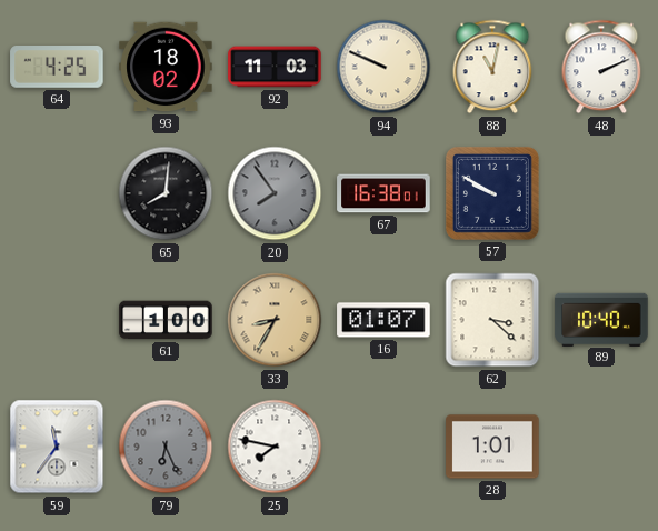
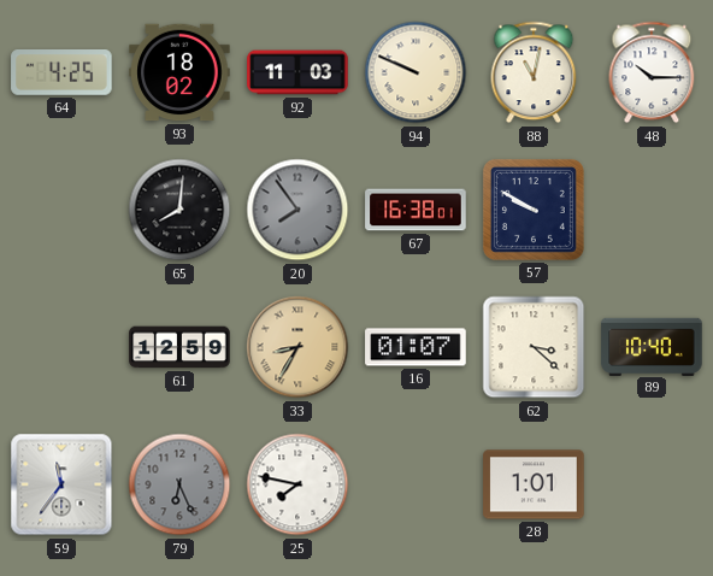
48: 2:11 -> 10:15 (652, 72)
61: 1:00 -> 12:59 (179, 347)
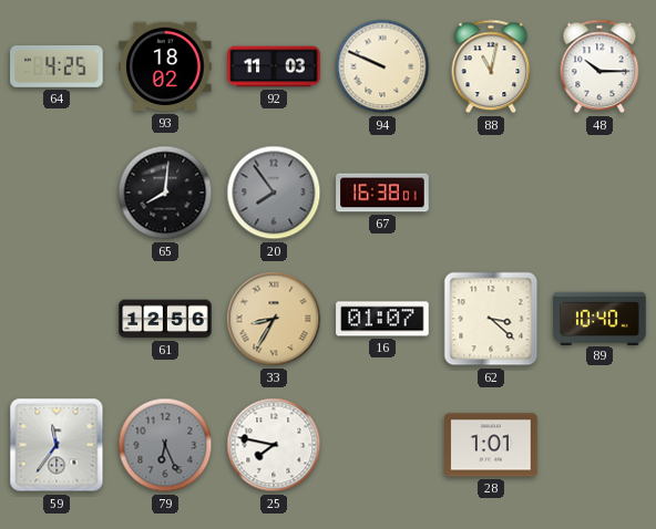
57: 9:50 -> none (534, 210)
61: 12:59 -> 12:56 (165, 319)
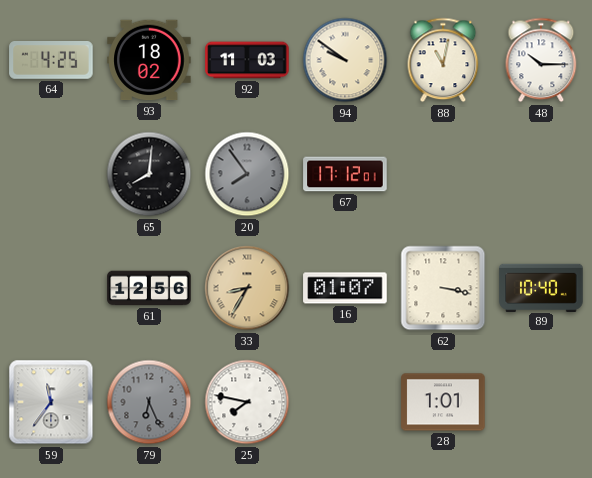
94: 9:49 -> 9:51 (345, 60)
67: 16:38 -> 17:12 (345, 174)
62: 3:22 -> 3:17 (443, 288)
